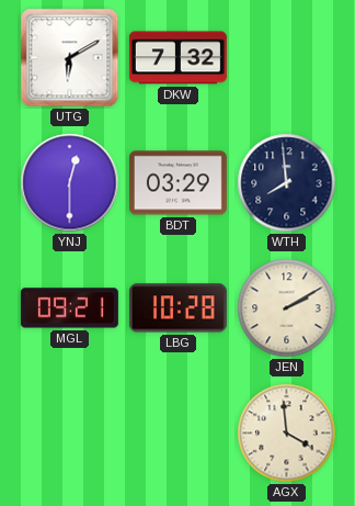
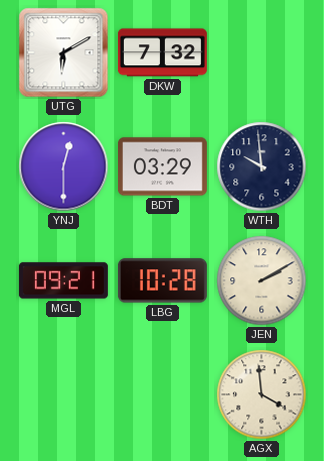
WTH: 7:59 -> 9:59 (262, 167)
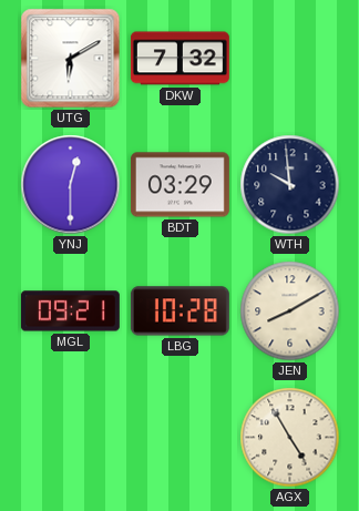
JEN: 2:10 -> 8:10 (290, 311)
AGX: 3:59 -> 4:55 (290, 438)
